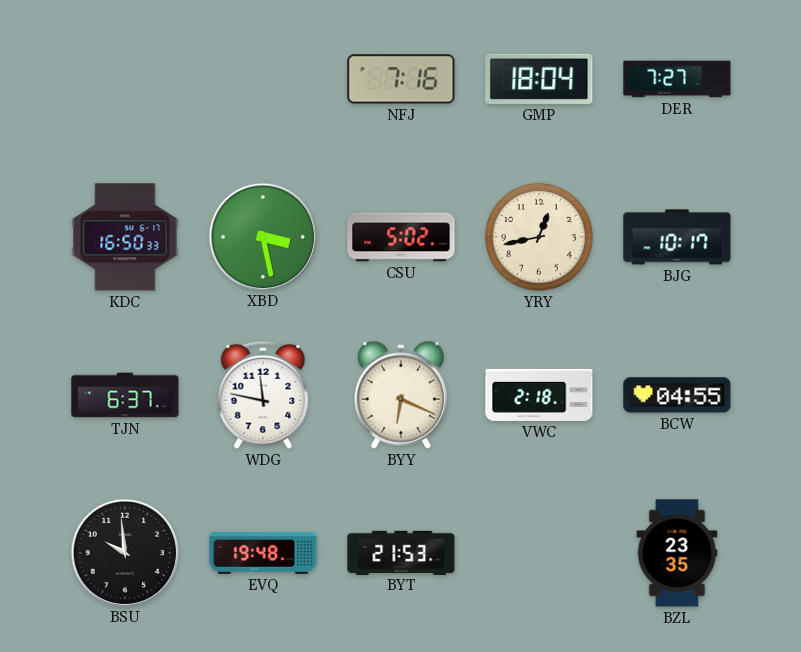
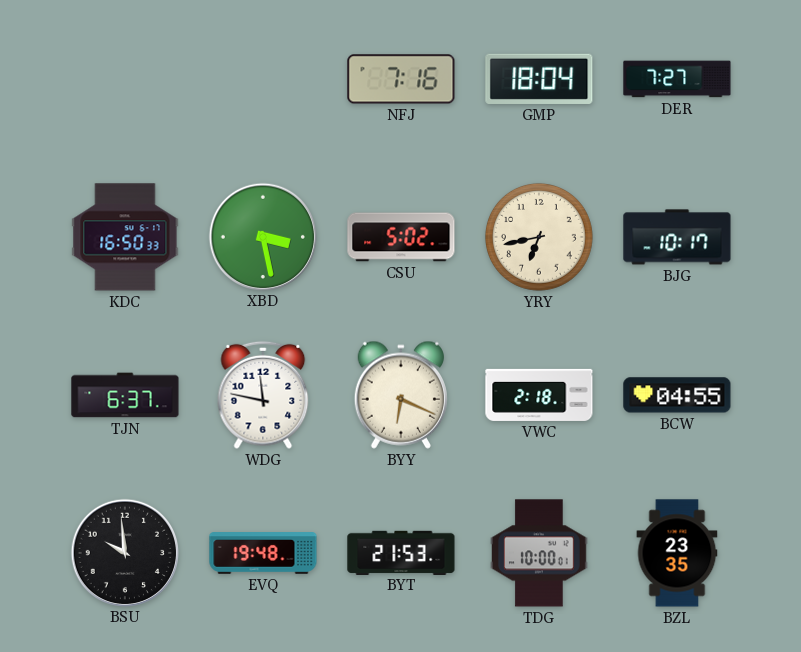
YRY: 12:43 -> 6:43 (539, 237)
TDG: none -> 10:00 (539, 553)
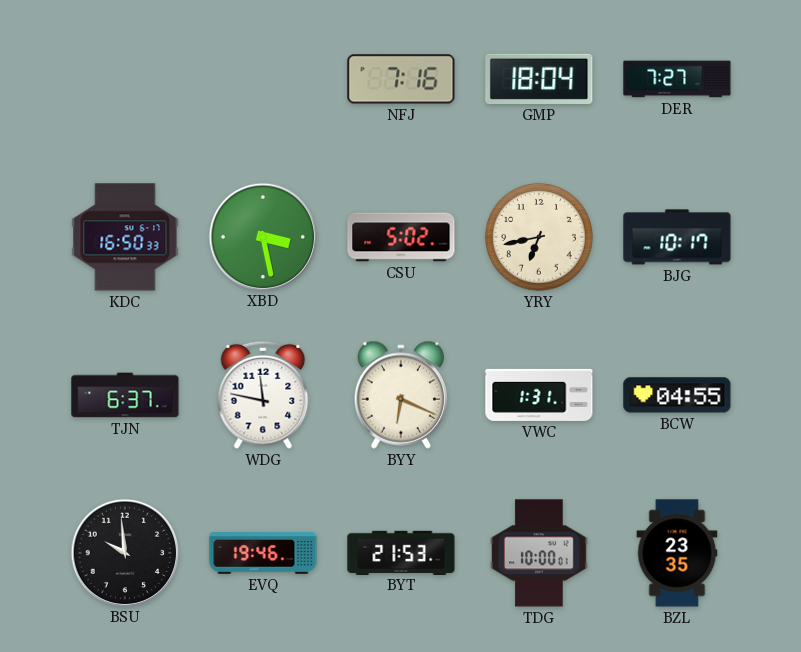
VWC: 2:18 -> 1:31 (539, 395)
EVQ: 19:48 -> 19:46 (263, 553)
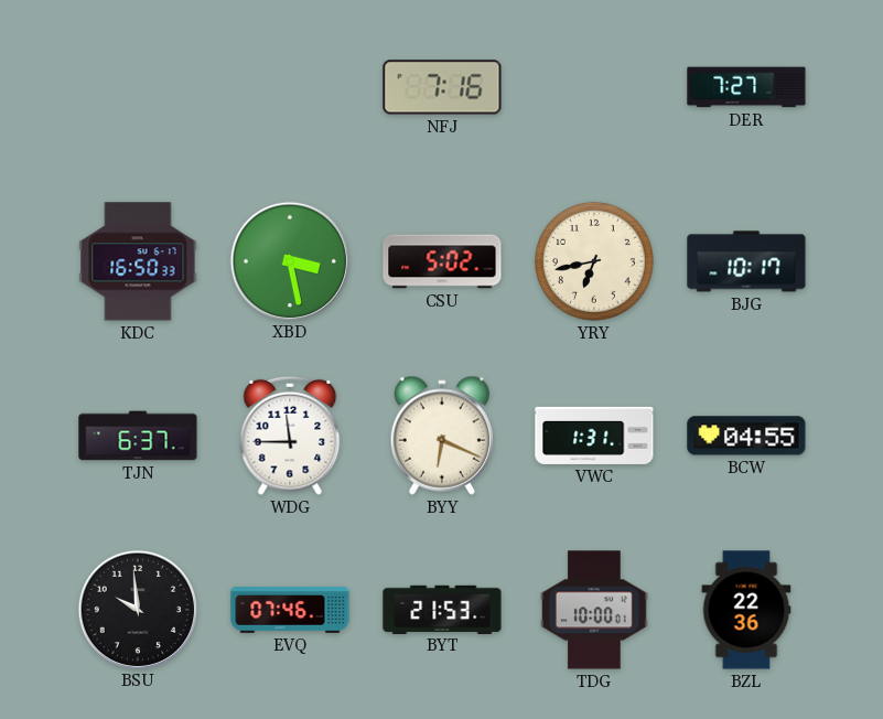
GMP: 18:04 -> none (539, 79)
WDG: 11:47 -> 11:45 (290, 436)
EVQ: 19:46 -> 07:46 (290, 610)
BZL: 23:35 -> 22:36 (746, 610)
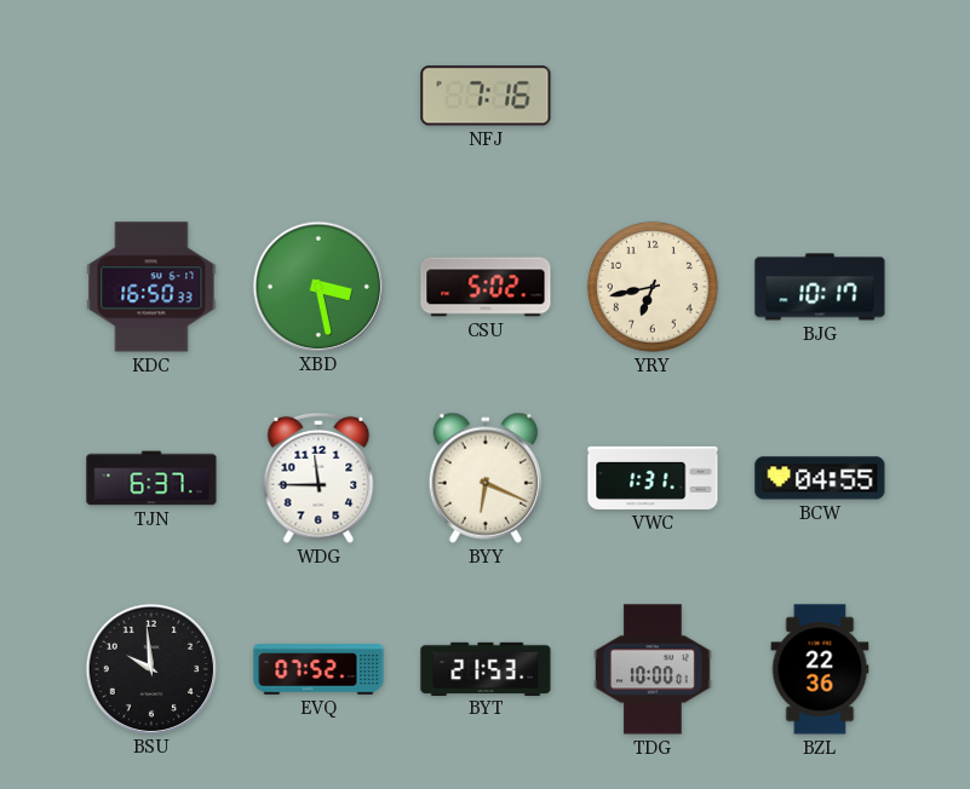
DER: 7:27 -> none (746, 87)
EVQ: 07:46 -> 07:52 (318, 669)
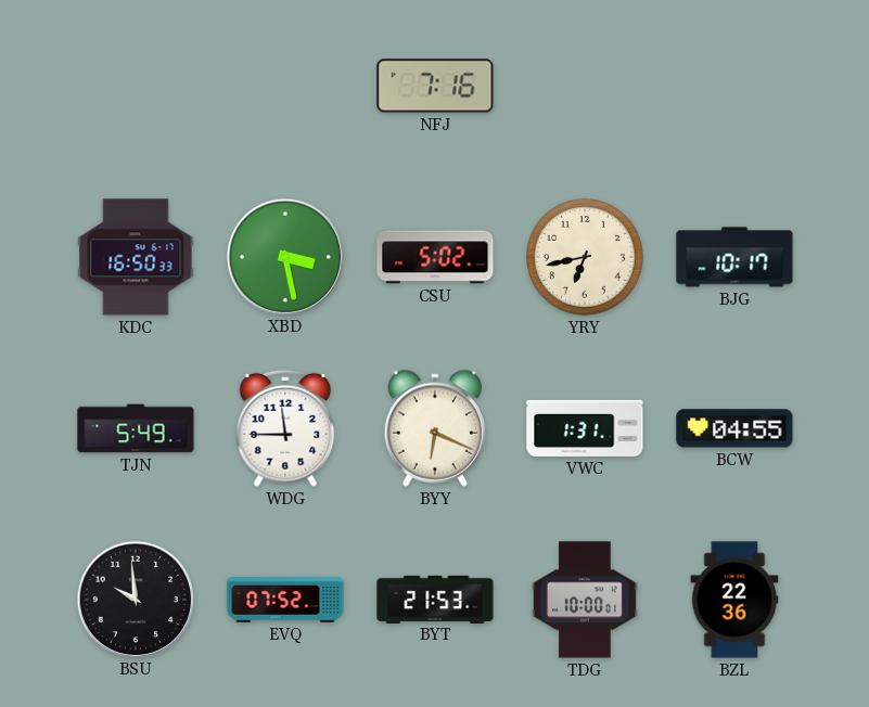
TJN: 6:37 -> 5:49 (136, 428)
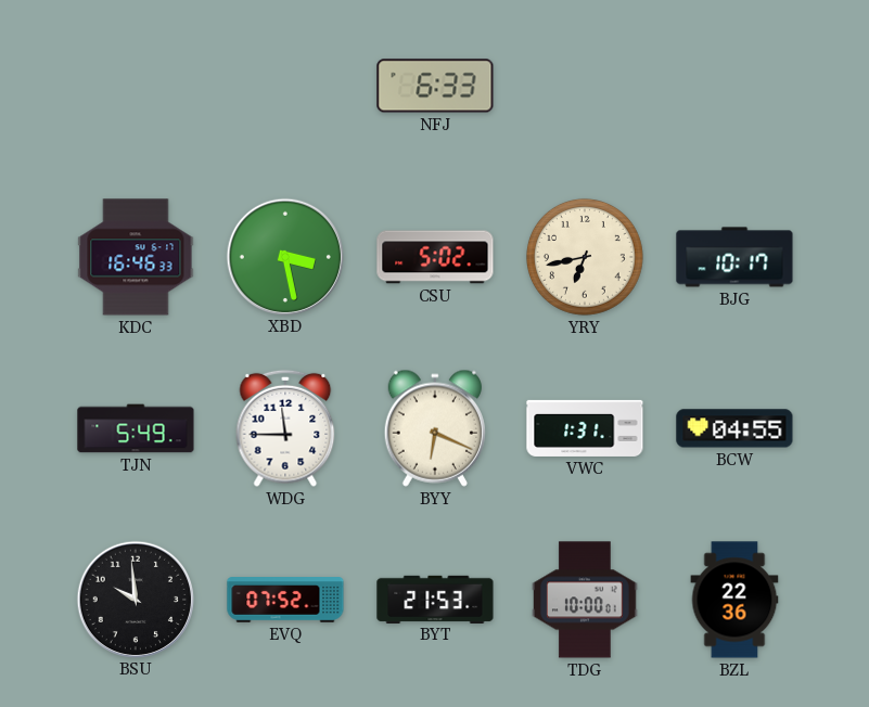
NFJ: 7:16 -> 6:33 (435, 86)
KDC: 16:50 -> 16:46 (136, 257)
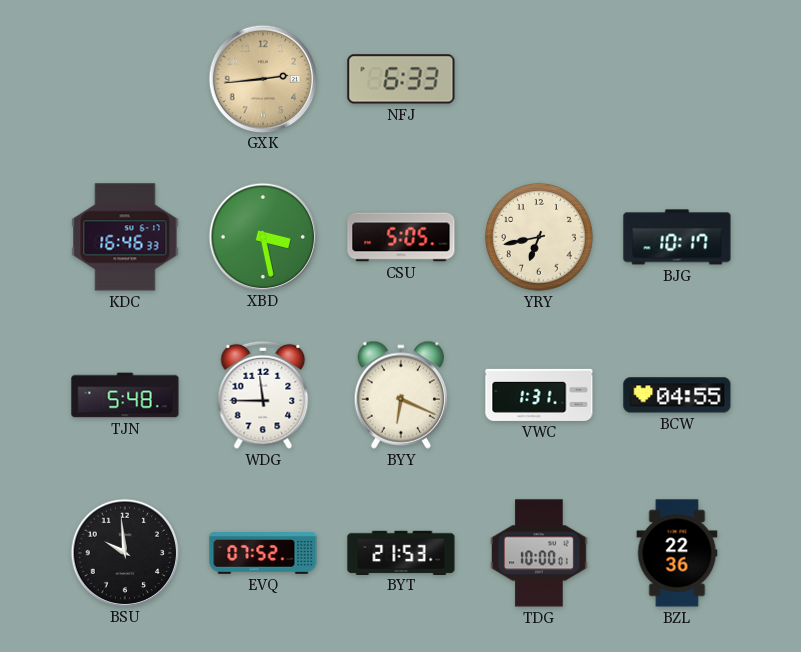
GXK: none -> 2:44 (262, 78)
CSU: 5:02 -> 5:05 (401, 237)
TJN: 5:49 -> 5:48 (125, 395)
